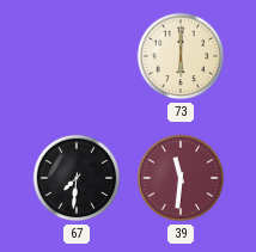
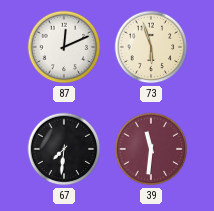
87: none -> 12:11 (64, 47)
73: 6:00 -> 5:57 (151, 47)
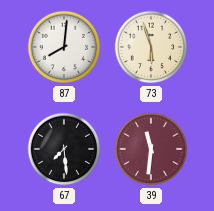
87: 12:11 -> 8:01 (64, 47)
67: 7:31 -> 7:29 (64, 149)
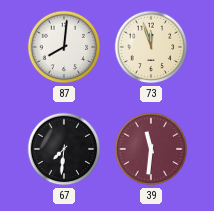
73: 5:57 -> 11:57 (151, 47)
67: 7:29 -> 7:31 (64, 149)
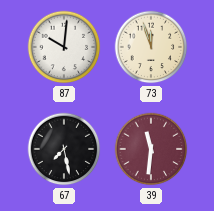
87: 8:01 -> 10:01 (64, 47)
67: 7:31 -> 7:28 (64, 149)
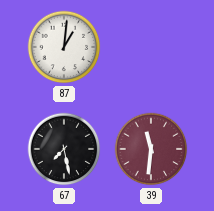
87: 10:01 -> 1:01 (64, 47)
73: 11:57 -> none (151, 47)
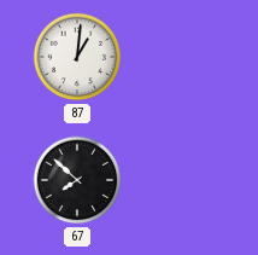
67: 7:28 -> 7:52 (77, 180)
39: 11:31 -> none (151, 149)
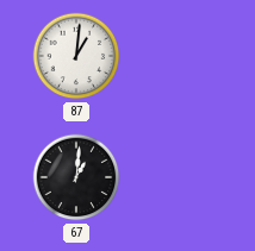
67: 7:52 -> 1:01 (76, 177)
